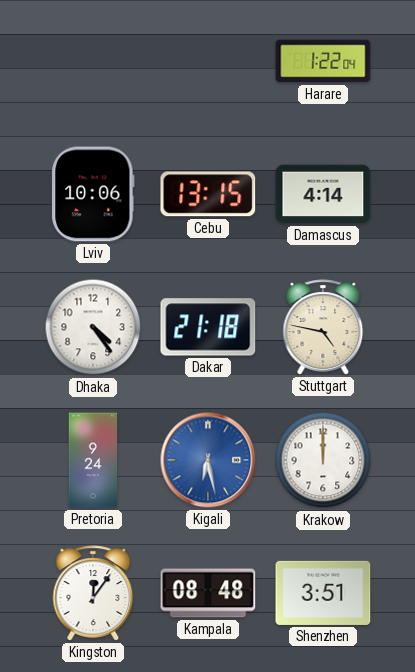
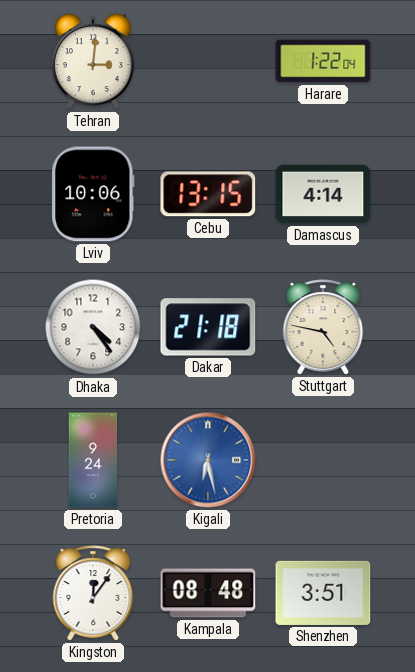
Tehran: none -> 3:01 (93, 62)
Krakow: 12:00 -> none (323, 460)
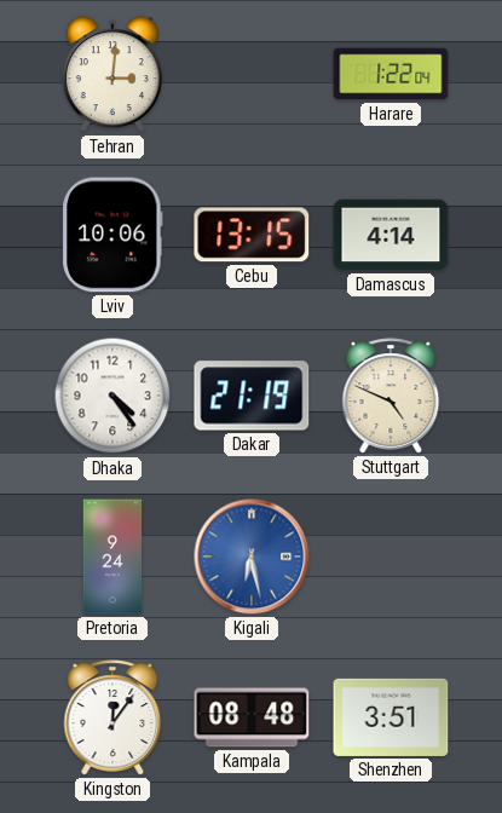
Dakar: 21:18 -> 21:19 (252, 396)
Stuttgart: 4:47 -> 4:49 (391, 396)
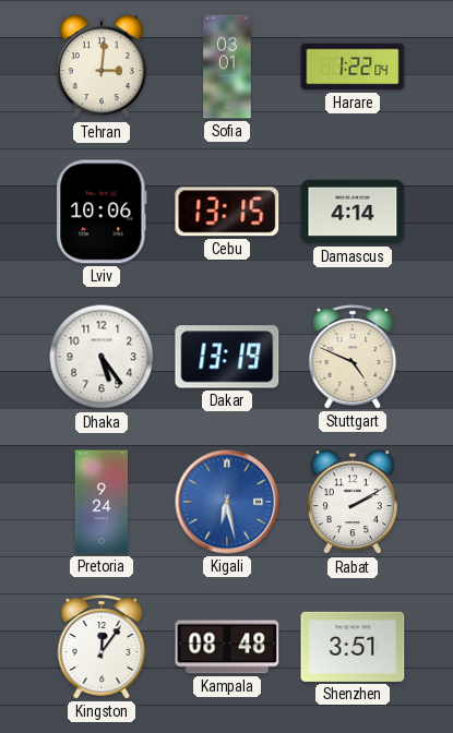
Sofia: none -> 03:01 (227, 67)
Dhaka: 4:24 -> 5:24 (102, 357)
Dakar: 21:19 -> 13:19 (227, 357)
Rabat: none -> 2:10 (353, 503)
